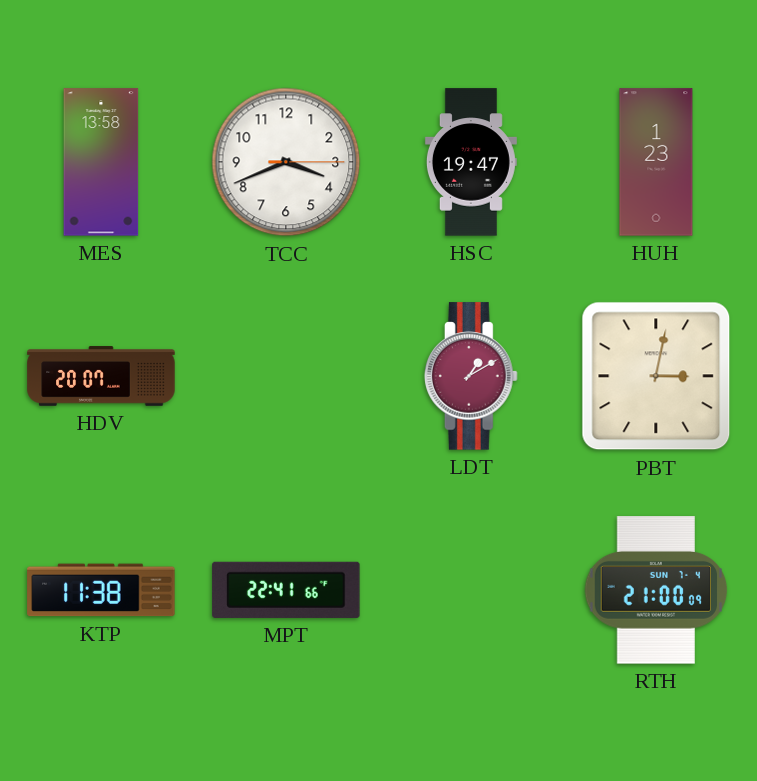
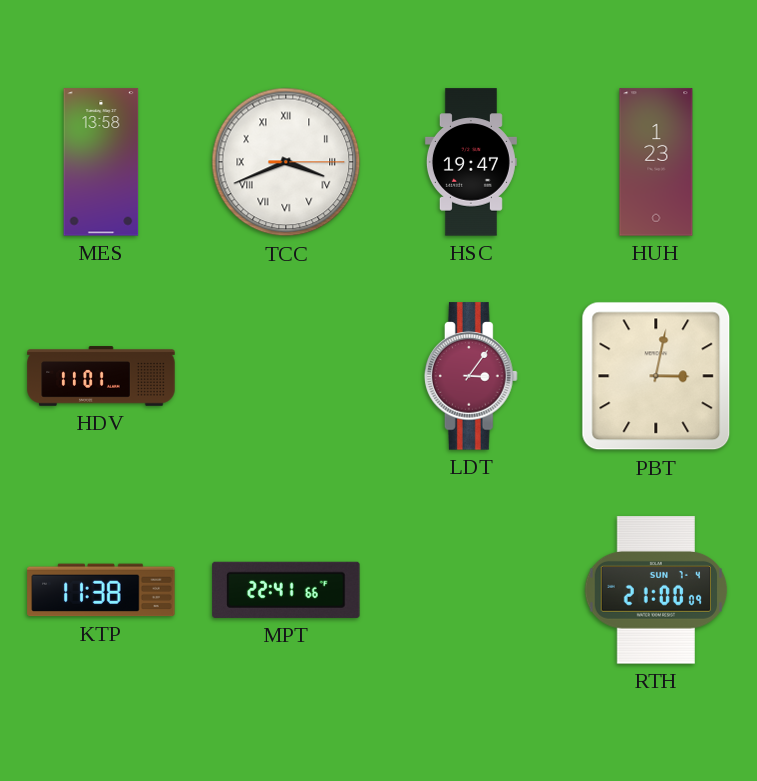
TCC numerals: Arabic -> Roman (286, 162)
HDV: 20:07 -> 11:01 (101, 376)
LDT: 1:10 -> 3:06 (471, 376)
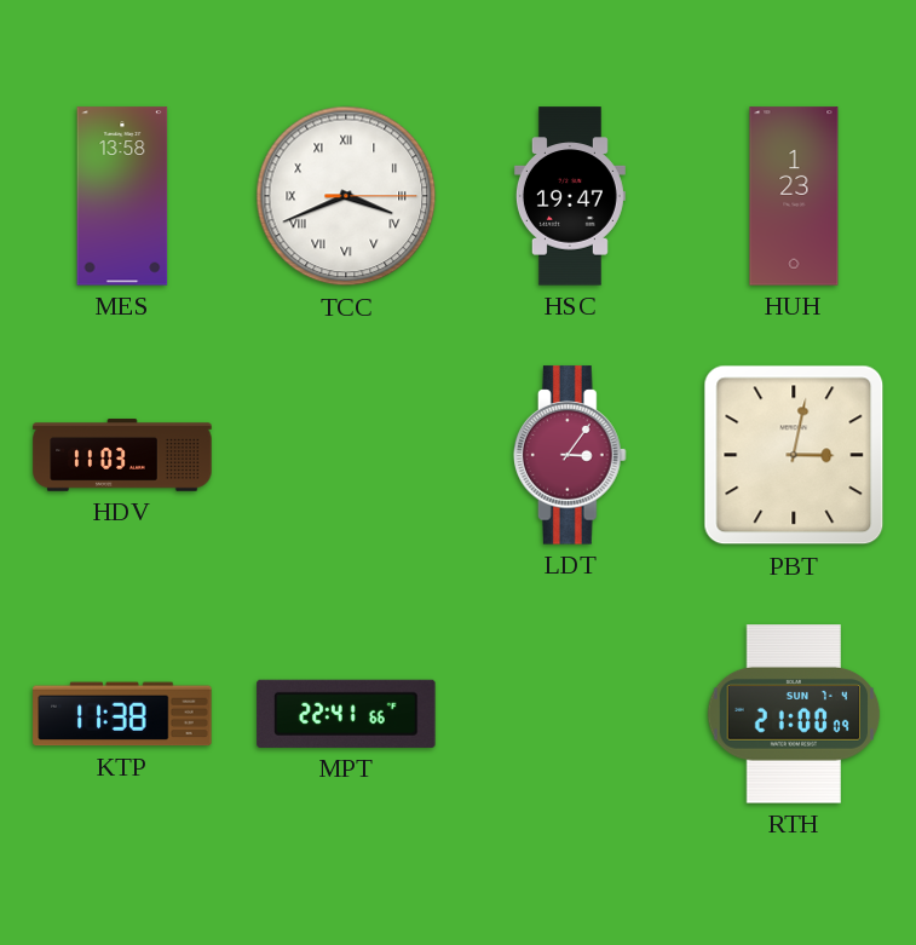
HDV: 11:01 -> 11:03 (122, 455)
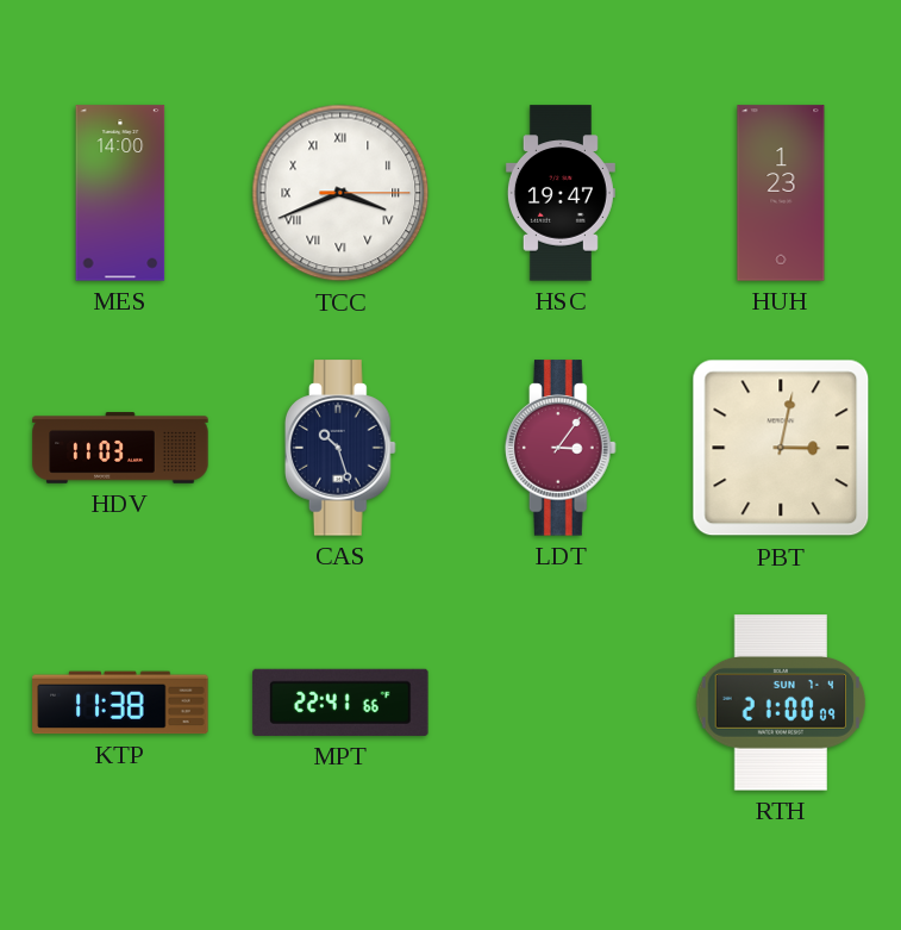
MES: 13:58 -> 14:00 (120, 193)
CAS: none -> 10:27 (340, 448)
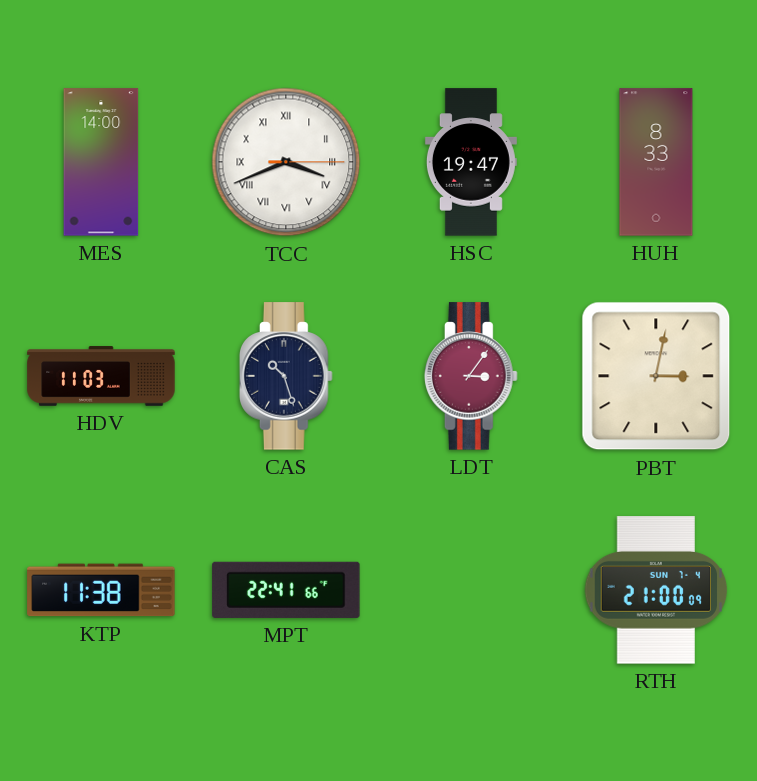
HUH: 1:23 -> 8:33 (656, 162)
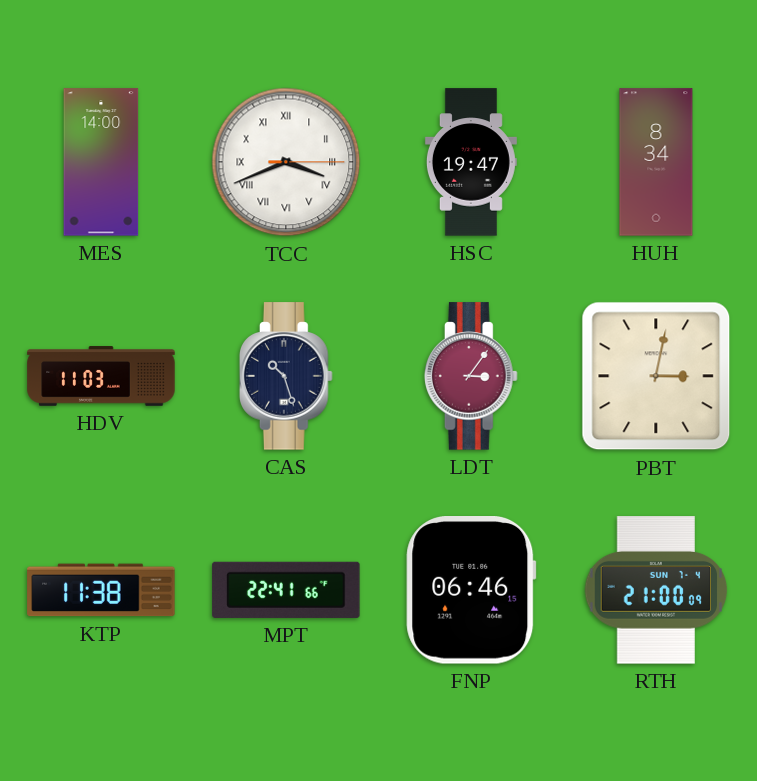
HUH: 8:33 -> 8:34 (656, 162)
FNP: none -> 06:46 (471, 590)
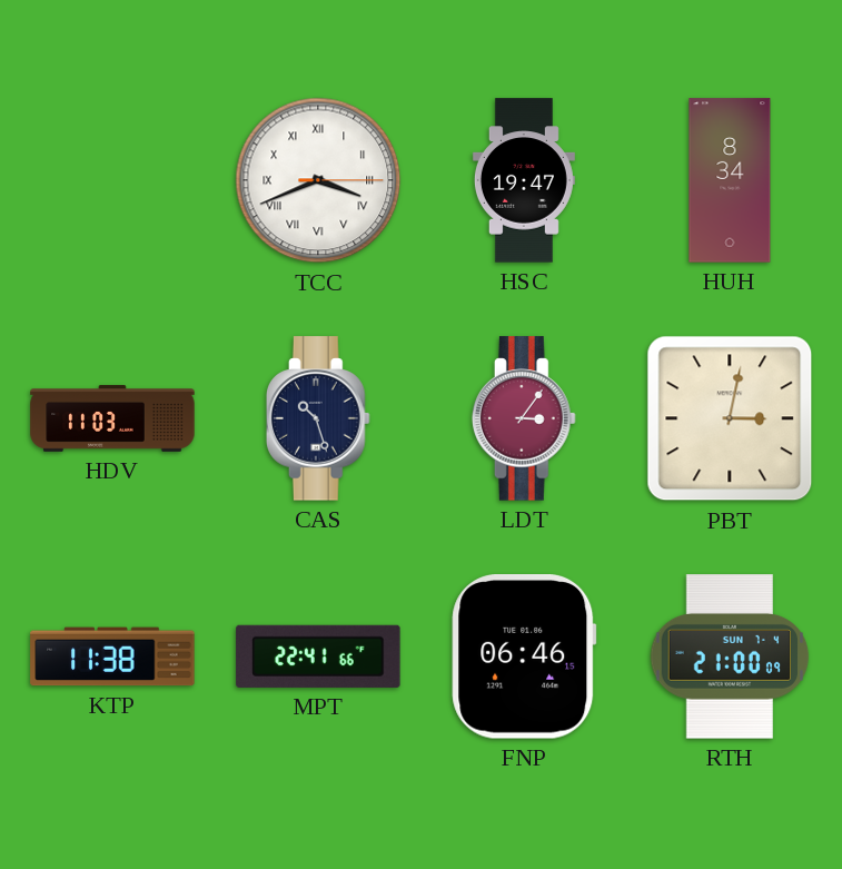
MES: 14:00 -> none (101, 162)
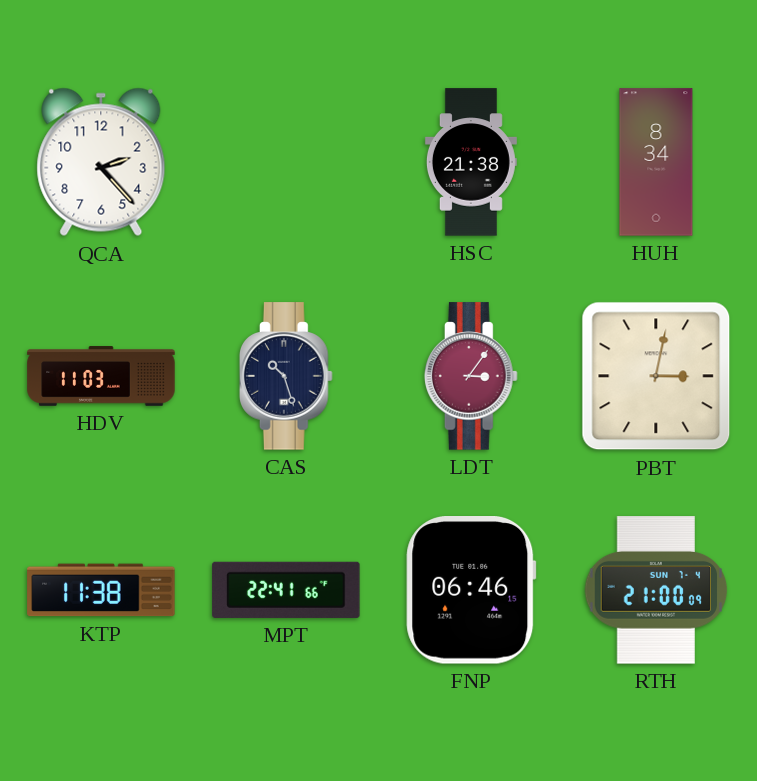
QCA: none -> 2:23 (101, 162)
TCC: 3:41 -> none (318, 180)
HSC: 19:47 -> 21:38 (471, 162)
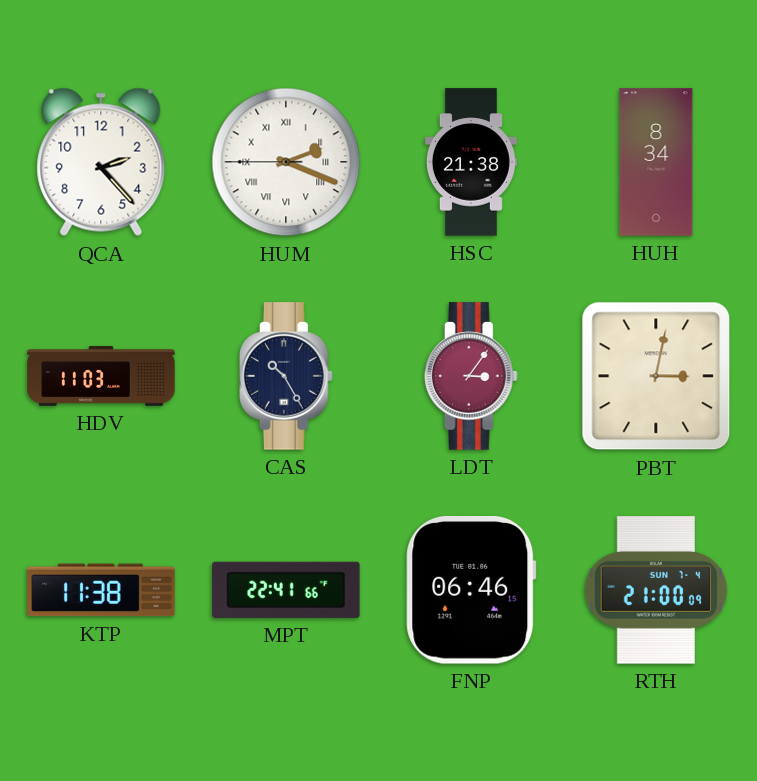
HUM: none -> 2:18 (286, 162)
CAS: 10:27 -> 10:25 (286, 376)
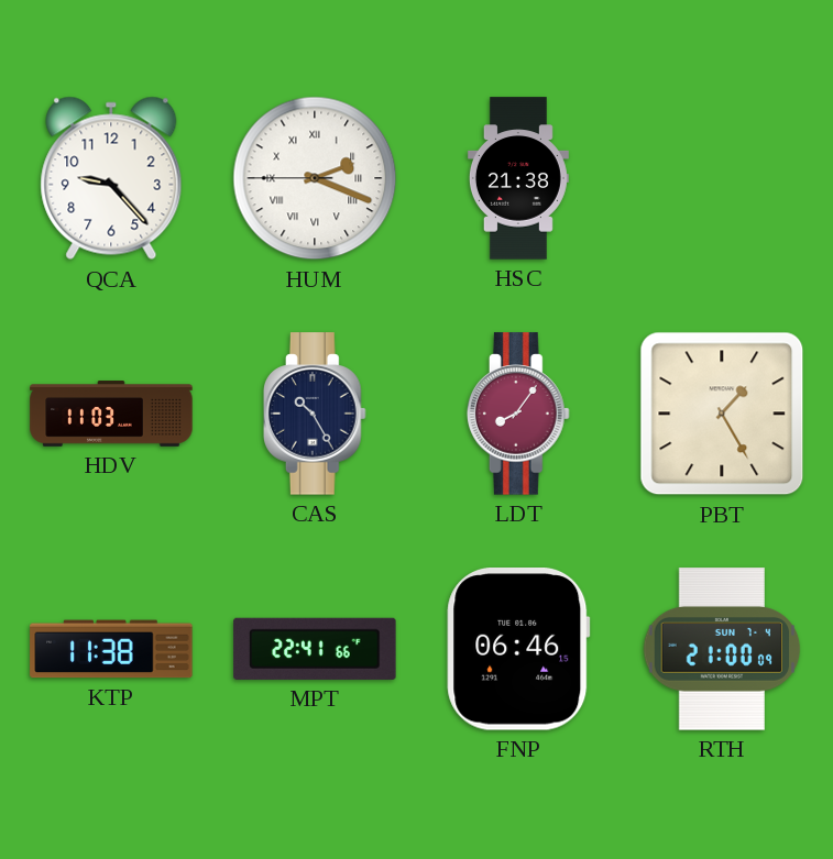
QCA: 2:23 -> 9:23 (111, 178)
HUH: 8:34 -> none (656, 162)
LDT: 3:06 -> 8:06 (518, 414)
PBT: 3:02 -> 1:25 (722, 414)
